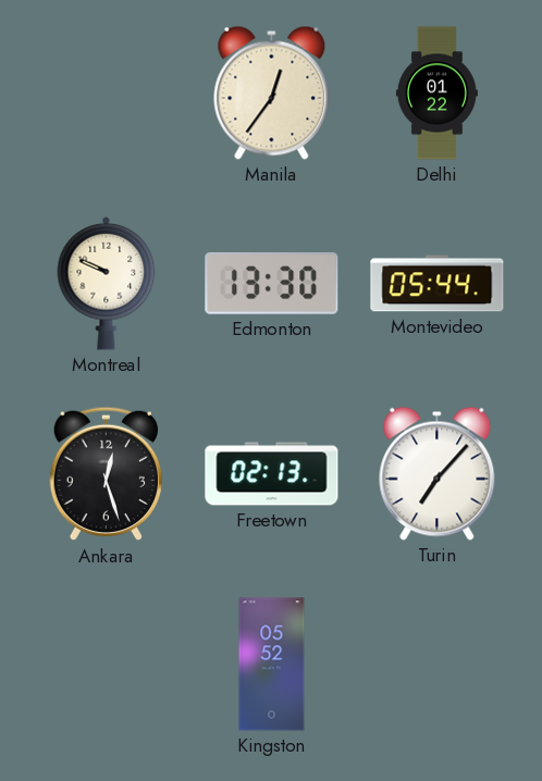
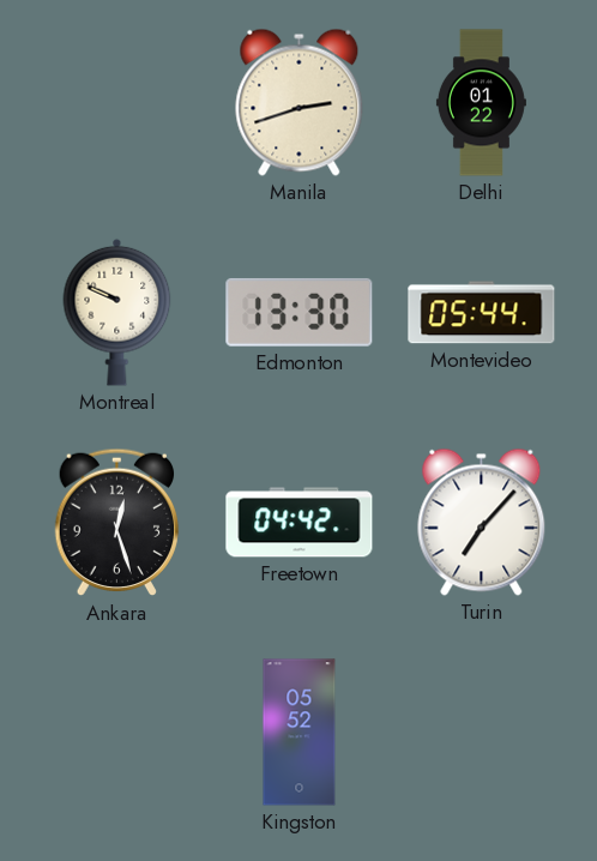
Manila: 12:36 -> 2:42 (300, 102)
Freetown: 02:13 -> 04:42 (300, 523)
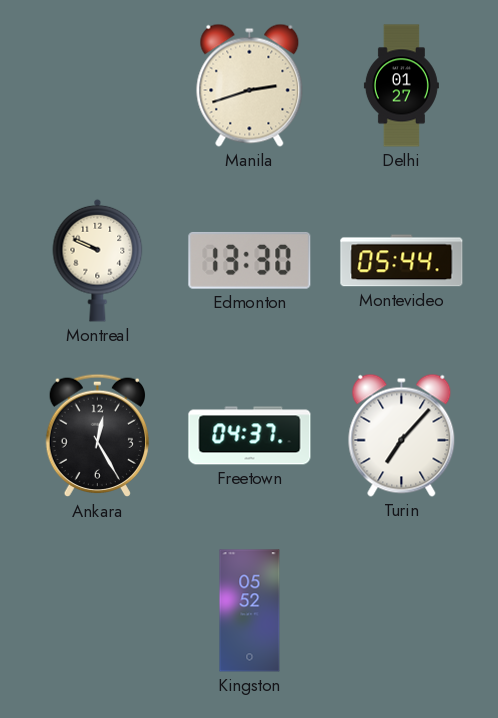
Delhi: 01:22 -> 01:27 (401, 86)
Ankara: 12:27 -> 12:25 (97, 436)
Freetown: 04:42 -> 04:37 (250, 436)
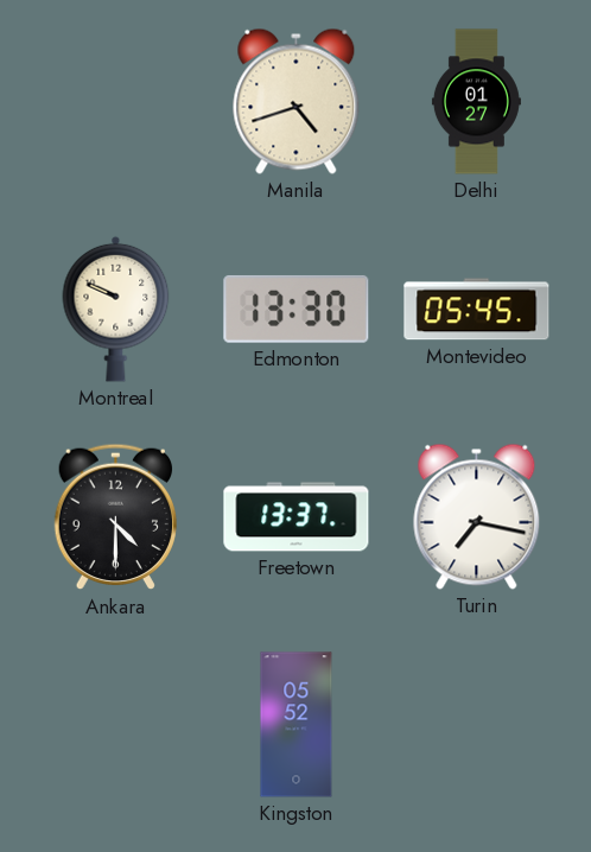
Manila: 2:42 -> 4:42 (297, 101)
Montevideo: 05:44 -> 05:45 (477, 310)
Ankara: 12:25 -> 4:30 (115, 517)
Freetown: 04:37 -> 13:37 (297, 517)
Turin: 7:07 -> 7:17 (477, 516)
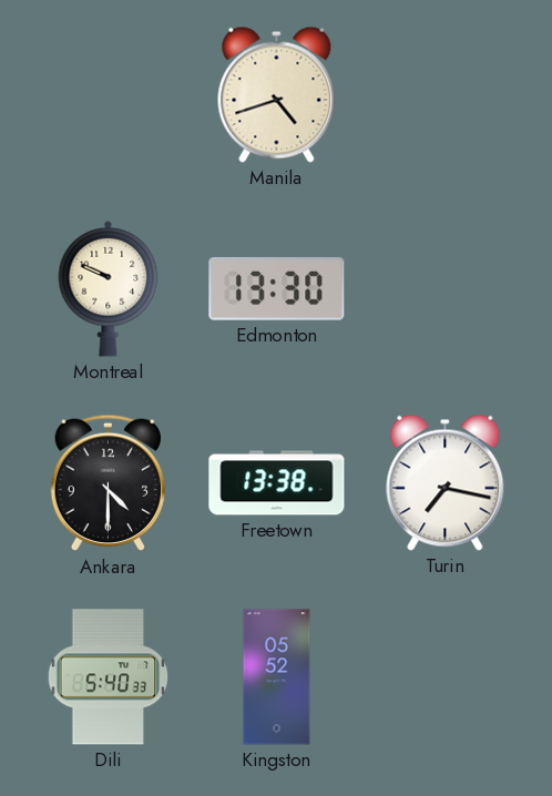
Delhi: 01:27 -> none (476, 102)
Montevideo: 05:45 -> none (477, 310)
Freetown: 13:37 -> 13:38 (277, 483)
Dili: none -> 5:40 (109, 677)
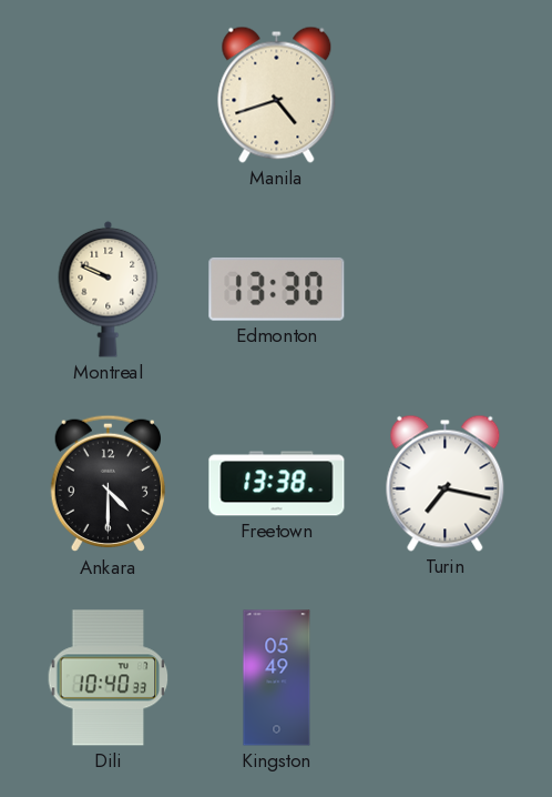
Dili: 5:40 -> 10:40 (109, 678)
Kingston: 05:52 -> 05:49 (277, 678)
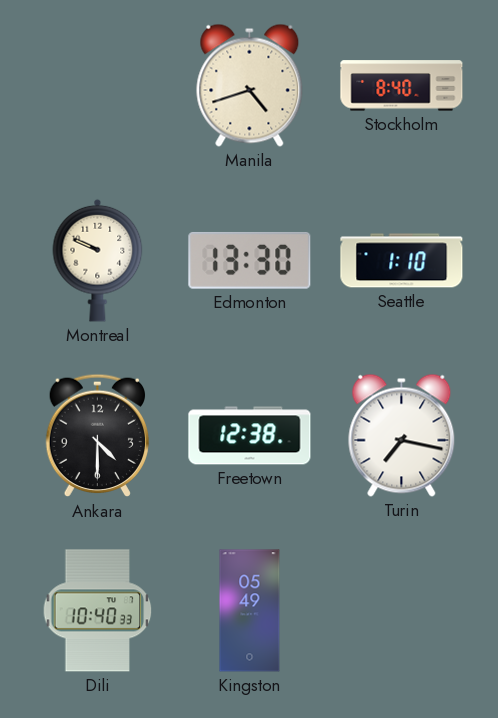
Stockholm: none -> 8:40 (402, 86)
Seattle: none -> 1:10 (402, 261)
Freetown: 13:38 -> 12:38 (250, 436)
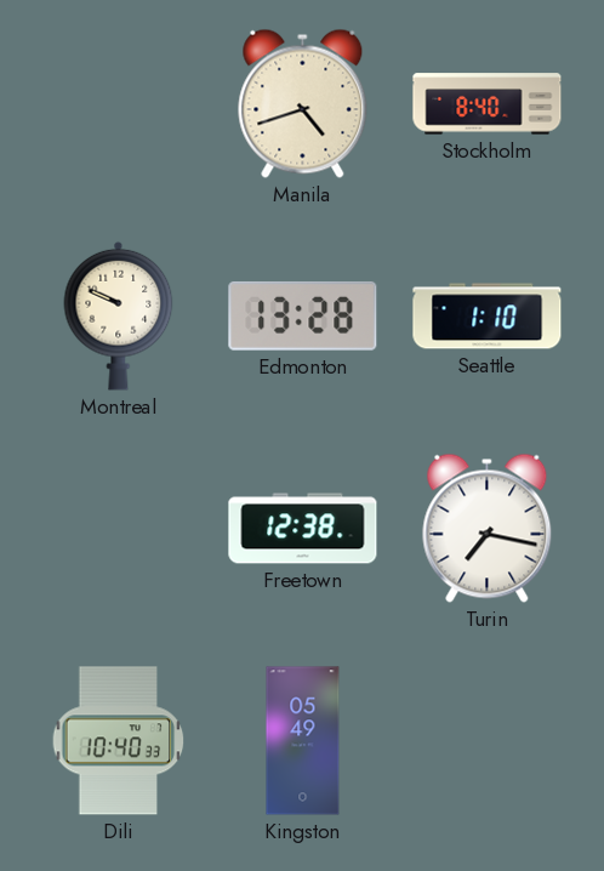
Edmonton: 13:30 -> 13:28 (303, 315)
Ankara: 4:30 -> none (97, 436)
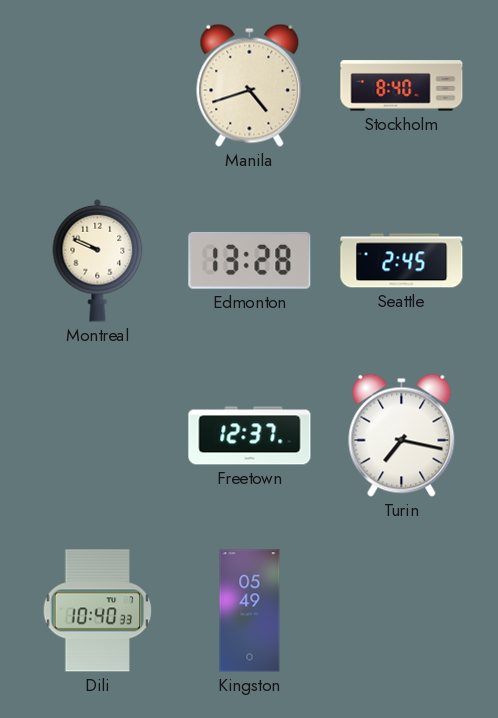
Seattle: 1:10 -> 2:45 (402, 261)
Freetown: 12:38 -> 12:37 (250, 436)
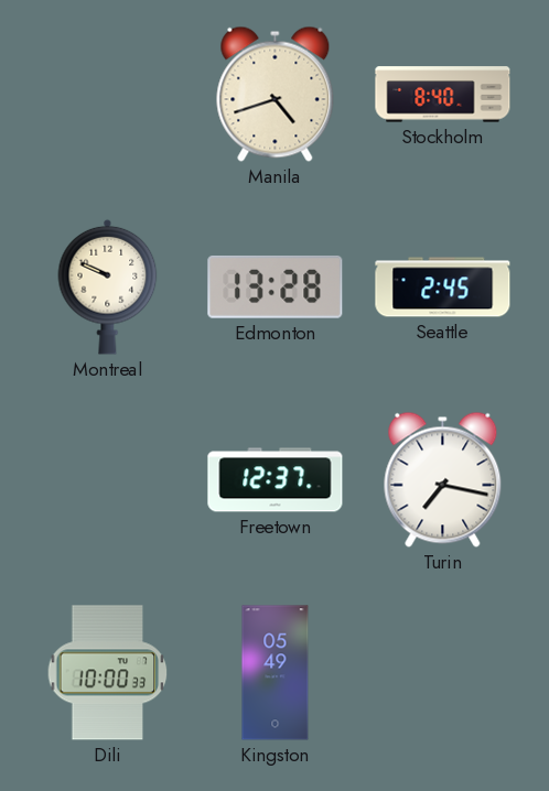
Dili: 10:40 -> 10:00 (108, 673)
